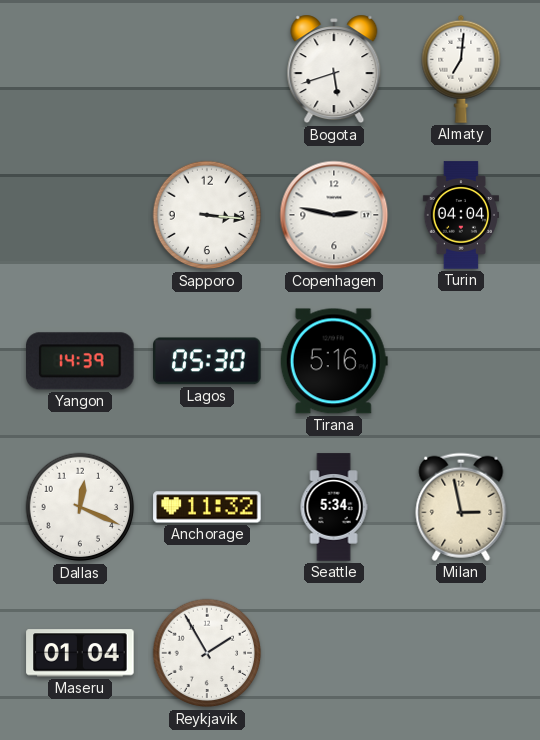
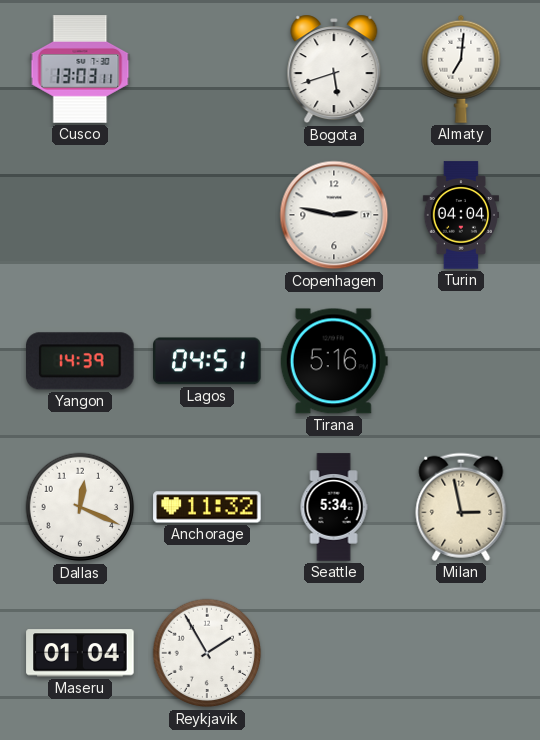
Cusco: none -> 13:03 (80, 69)
Sapporo: 3:16 -> none (207, 215)
Lagos: 05:30 -> 04:51 (207, 361)
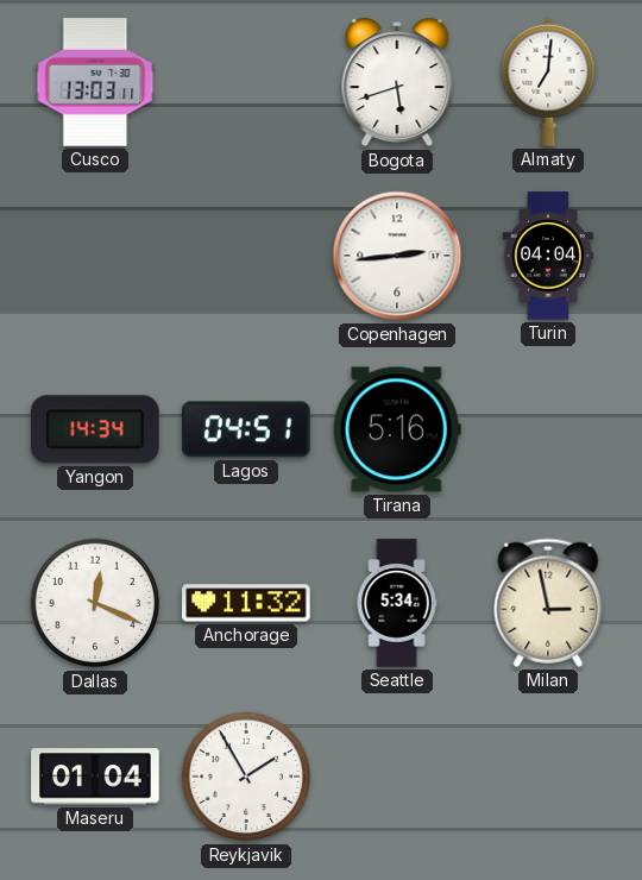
Copenhagen: 2:47 -> 2:44 (397, 256)
Yangon: 14:39 -> 14:34 (96, 429)
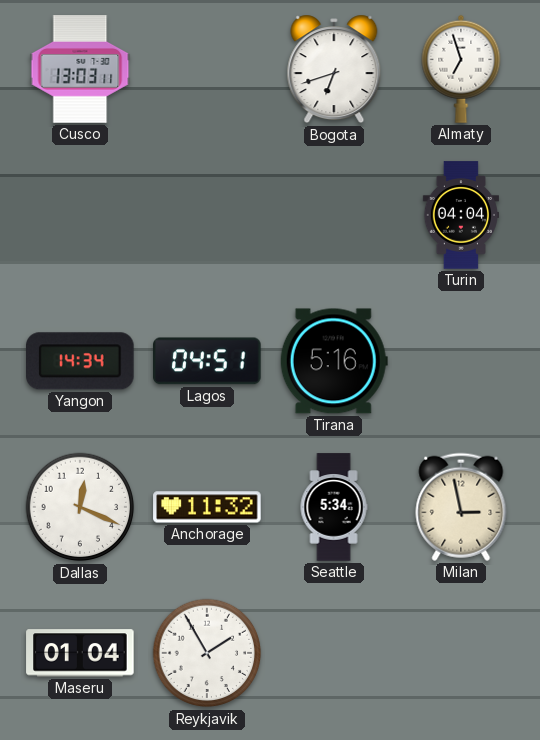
Bogota: 5:42 -> 6:42 (334, 69)
Almaty: 7:01 -> 6:57 (461, 69)
Copenhagen: 2:44 -> none (397, 256)
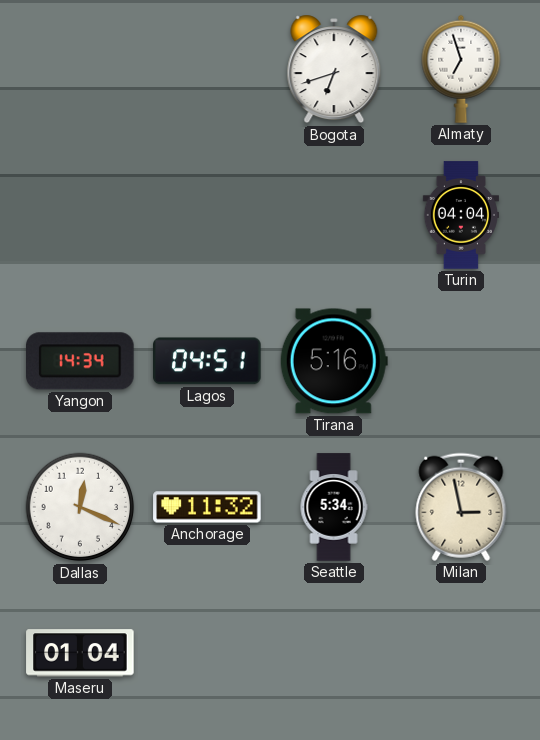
Cusco: 13:03 -> none (80, 69)
Reykjavik: 1:55 -> none (207, 653)
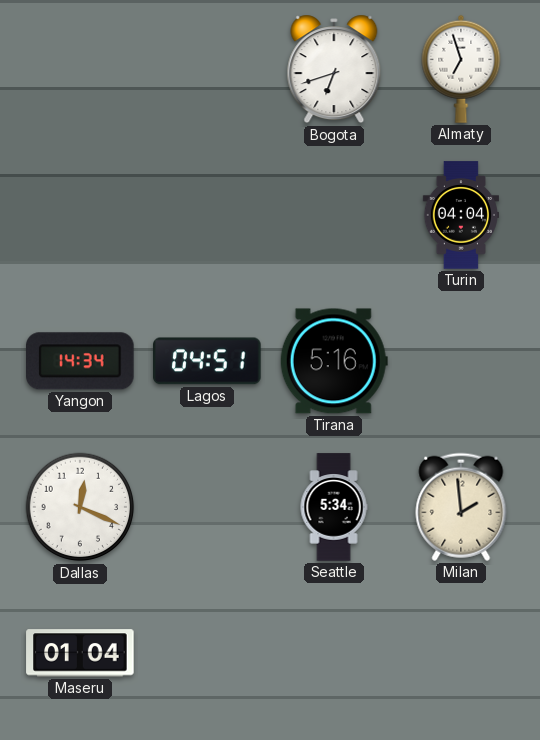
Anchorage: 11:32 -> none (207, 507)
Milan: 2:58 -> 1:59 (461, 507)
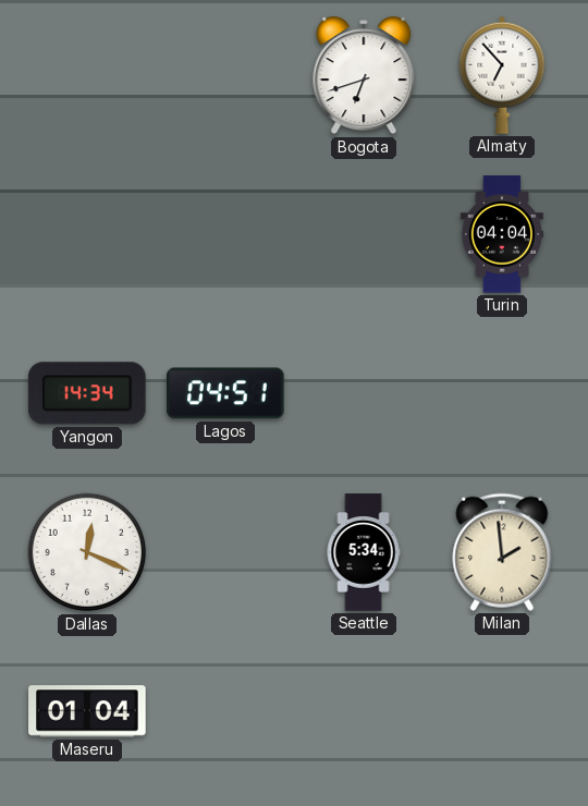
Almaty: 6:57 -> 6:53 (502, 75)
Tirana: 5:16 -> none (334, 361)
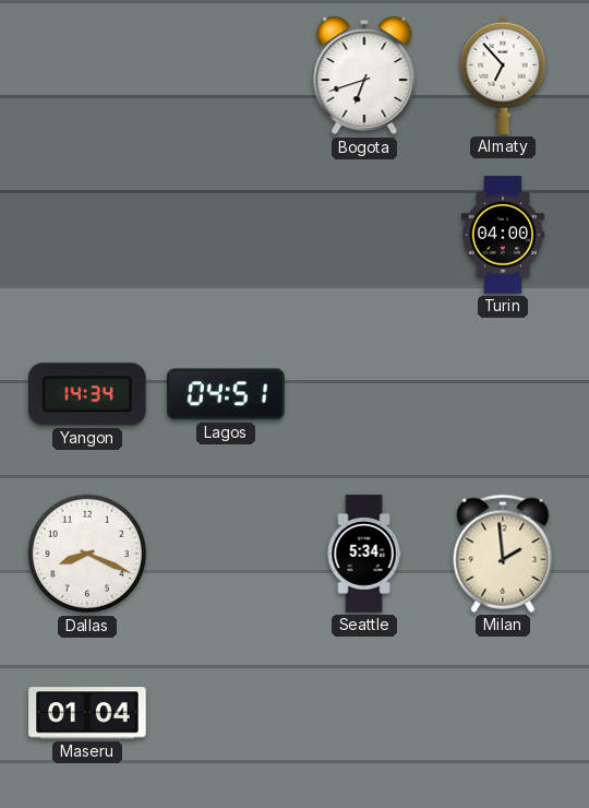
Turin: 04:04 -> 04:00 (502, 235)
Dallas: 12:19 -> 8:19 (87, 554)
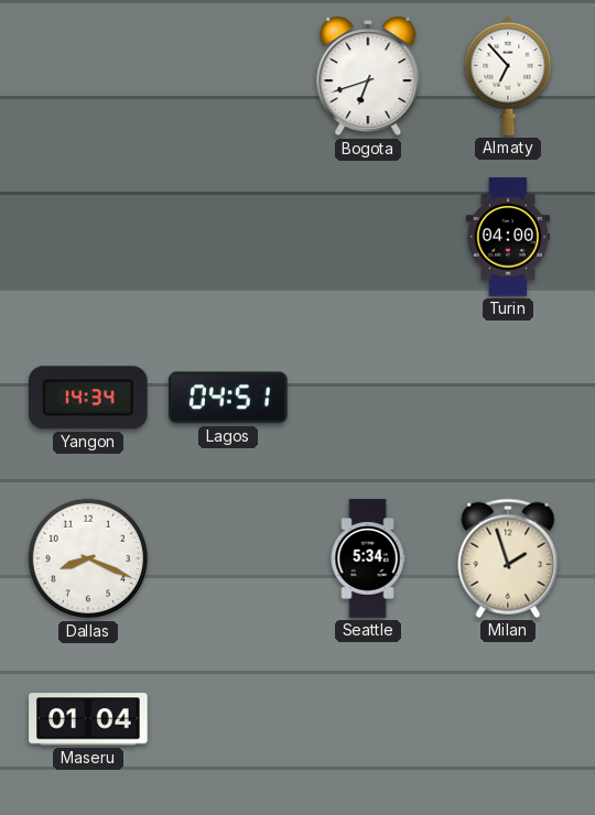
Milan: 1:59 -> 1:57 (508, 558)
